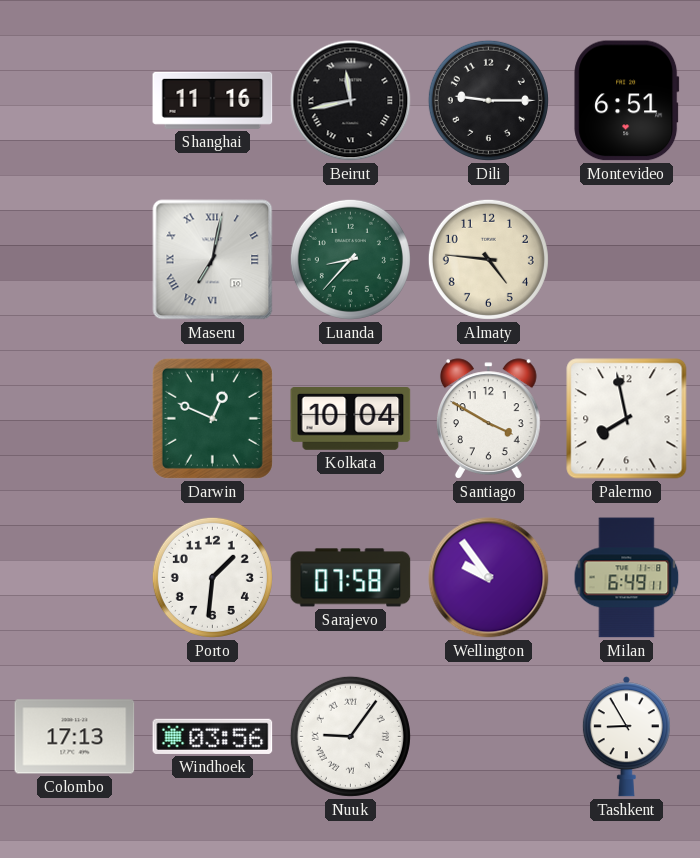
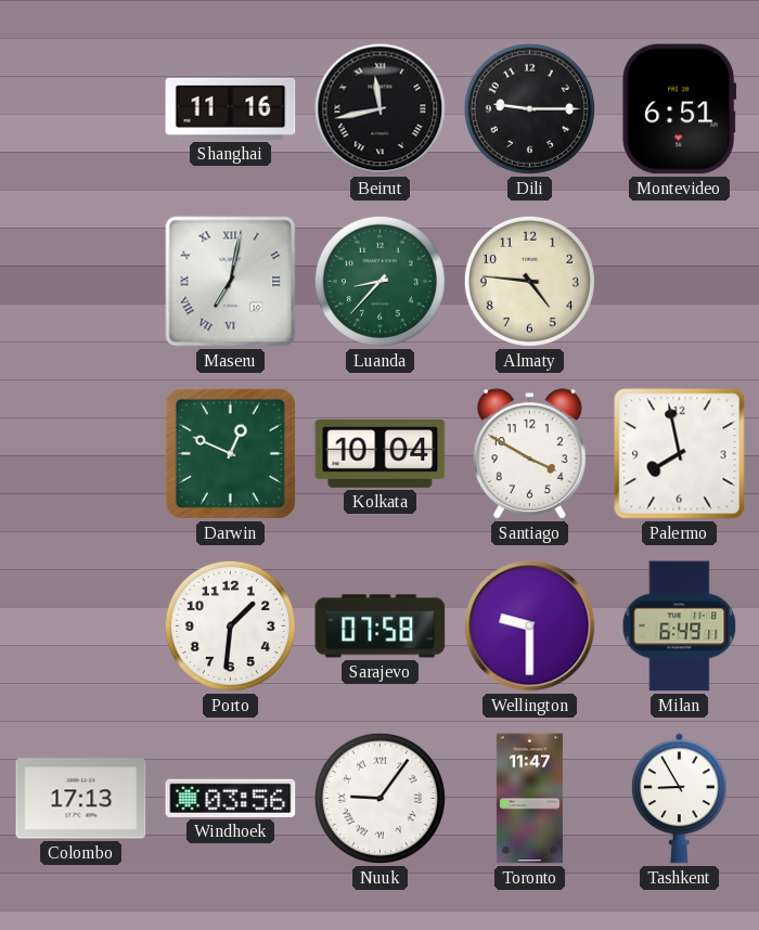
Wellington: 9:54 -> 9:30 (530, 627)
Toronto: none -> 11:47 (529, 799)
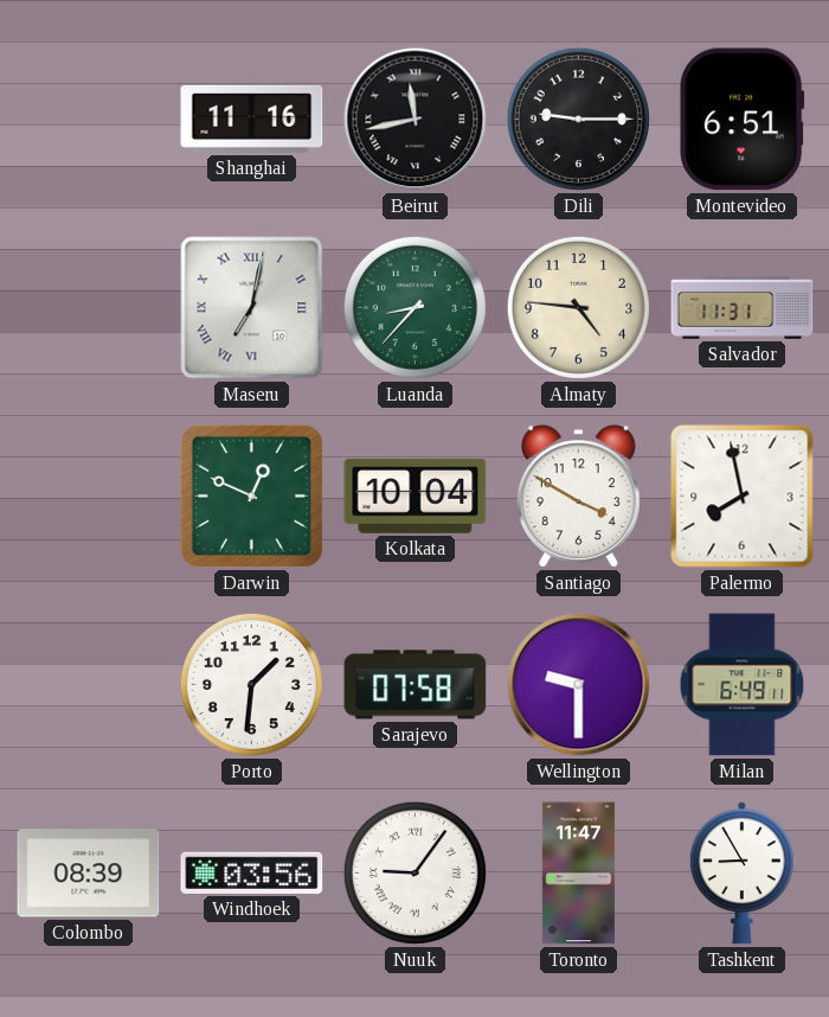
Salvador: none -> 11:31 (743, 308)
Colombo: 17:13 -> 08:39 (89, 874)
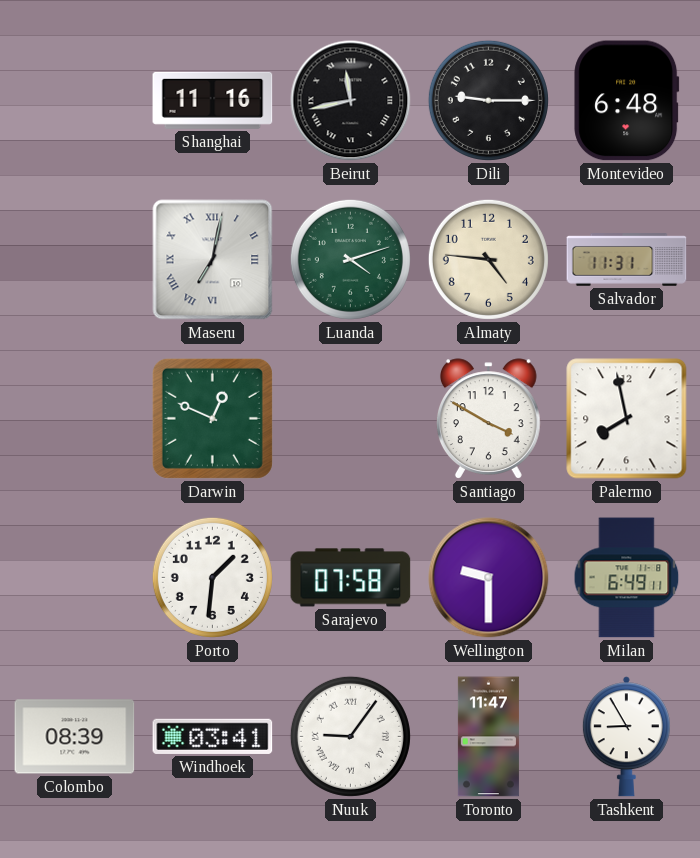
Montevideo: 6:51 -> 6:48 (627, 101)
Luanda: 8:37 -> 4:12 (350, 259)
Kolkata: 10:04 -> none (416, 497)
Windhoek: 03:56 -> 03:41 (213, 736)
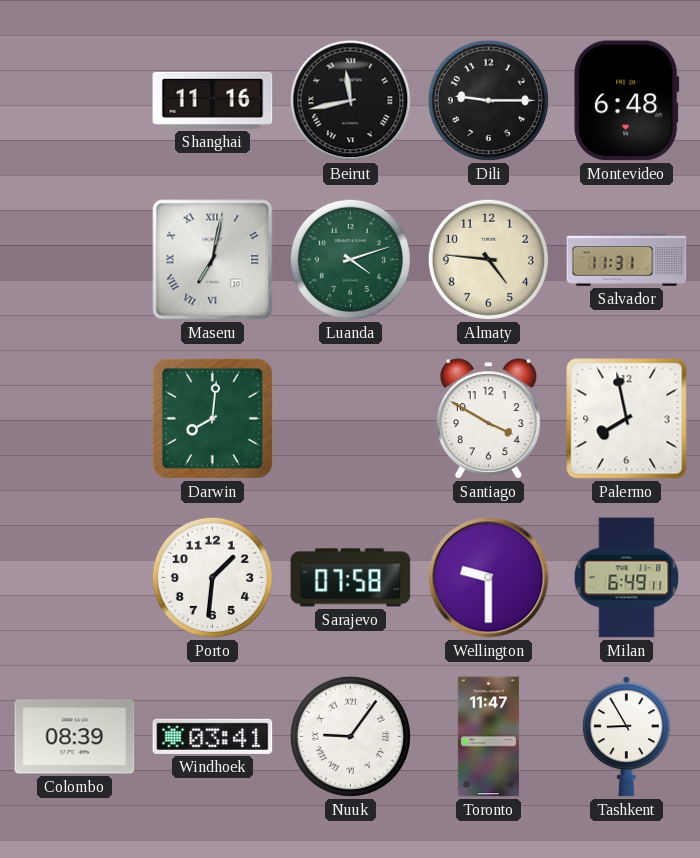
Darwin: 12:49 -> 8:01 (212, 418)
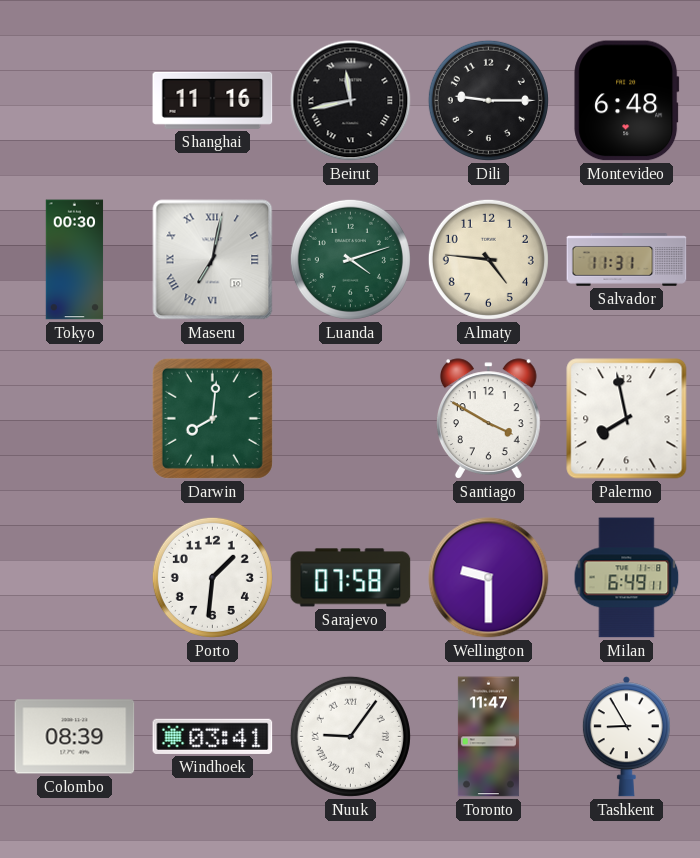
Tokyo: none -> 00:30 (75, 260)
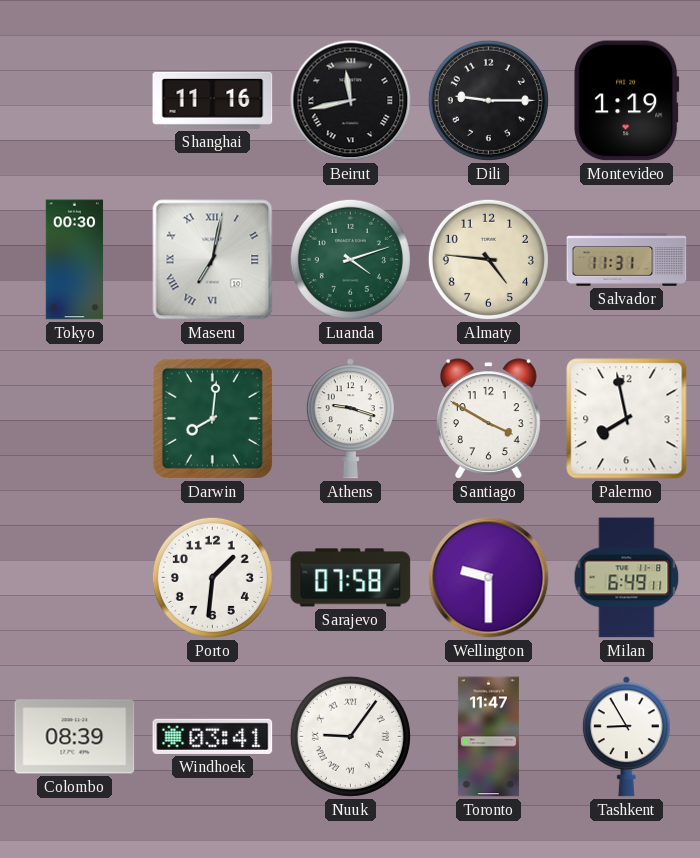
Montevideo: 6:48 -> 1:19 (627, 101)
Athens: none -> 9:18 (350, 419)
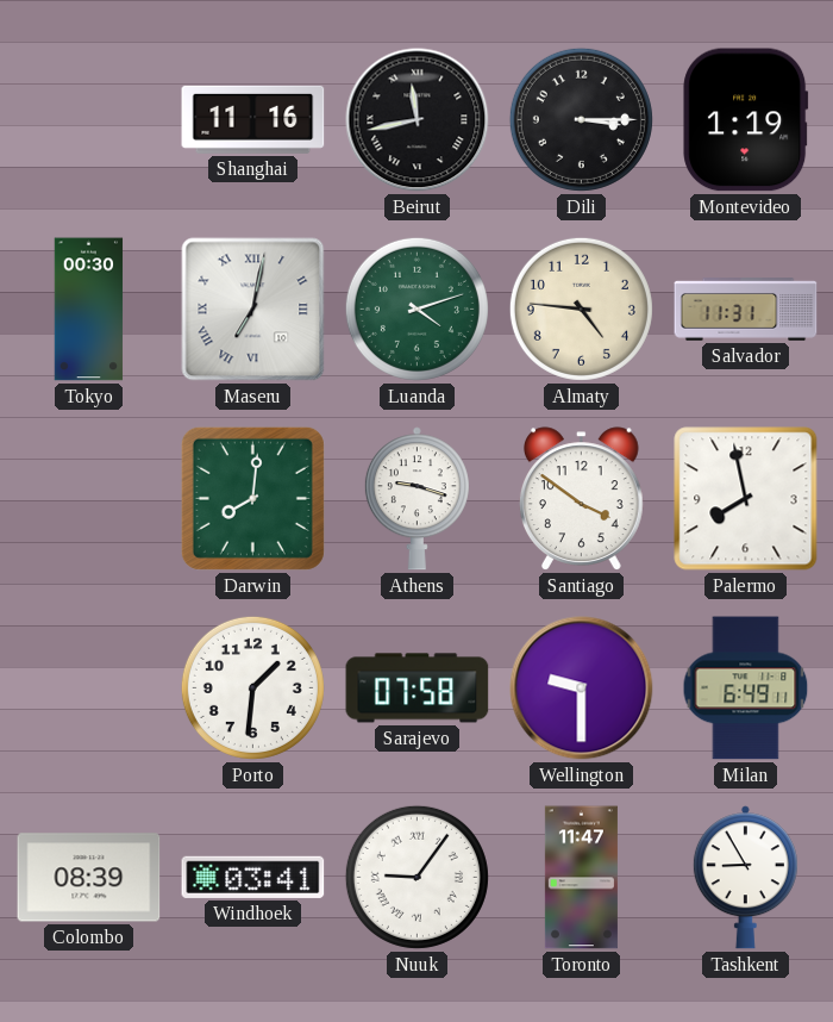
Dili: 9:15 -> 3:15 (581, 119)
Santiago: 3:50 -> 3:51 (581, 499)
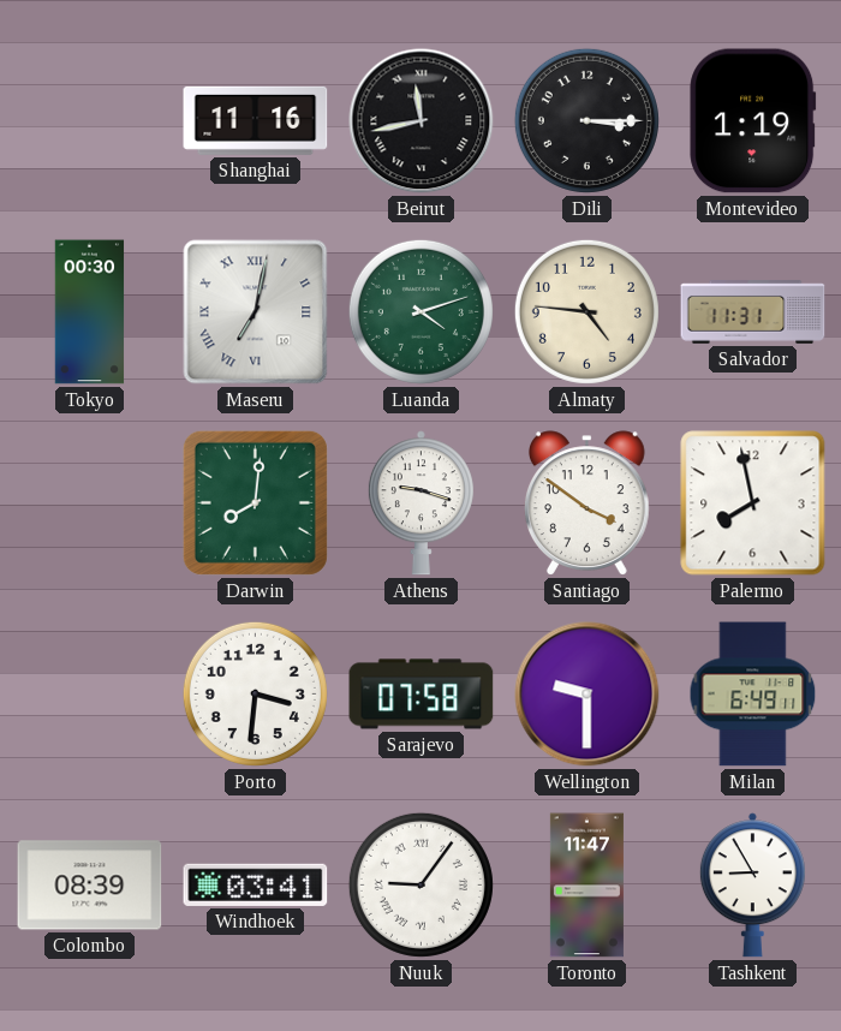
Porto: 1:31 -> 3:31 (255, 693)
